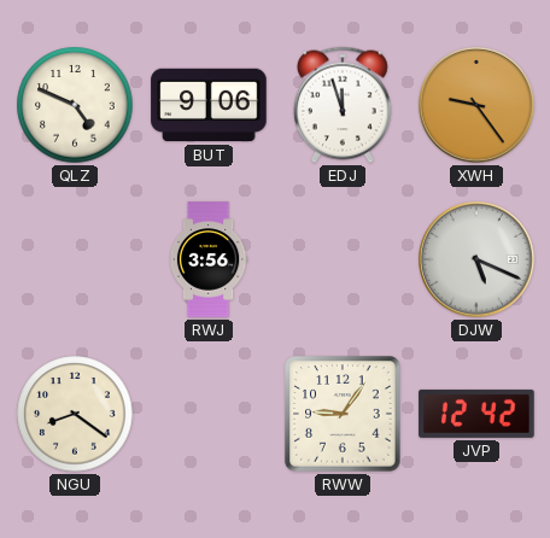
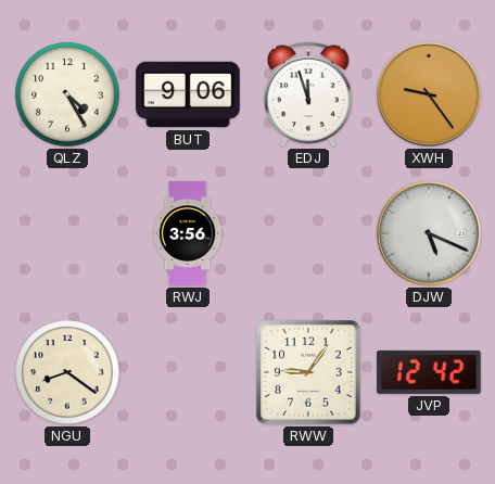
QLZ: 4:49 -> 4:25 (67, 94)
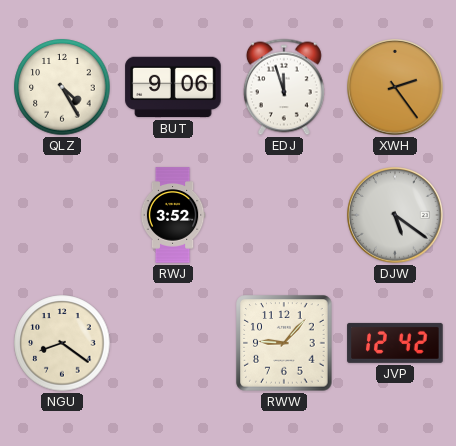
XWH: 9:24 -> 2:24 (395, 87)
RWJ: 3:56 -> 3:52 (173, 215)
DJW: 5:19 -> 5:21 (395, 215)
RWW: 9:06 -> 9:07 (284, 343)
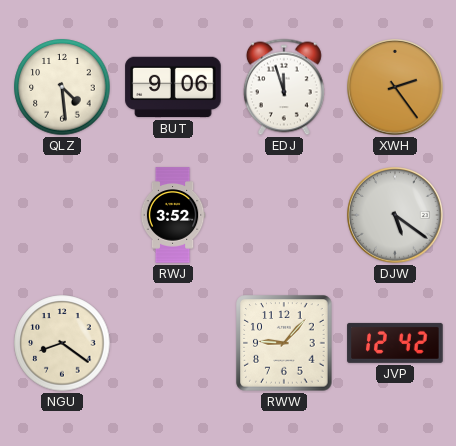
QLZ: 4:25 -> 4:29 (62, 87)
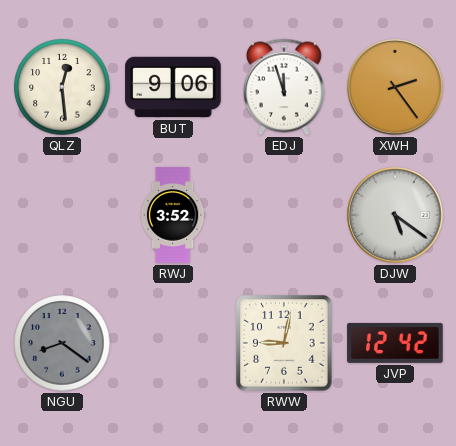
QLZ: 4:29 -> 12:29 (62, 87)
NGU dial: cream -> grey (62, 343)
RWW: 9:07 -> 9:02 (284, 343)
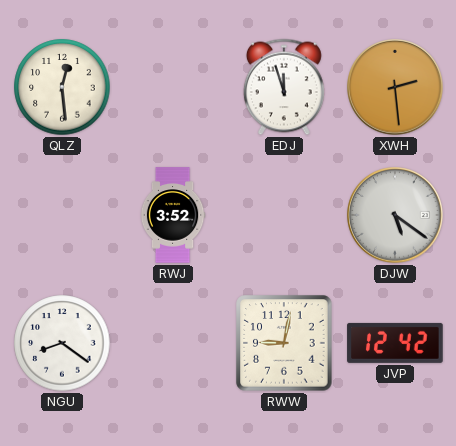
BUT: 9:06 -> none (173, 87)
XWH: 2:24 -> 2:29 (395, 87)
NGU dial: grey -> white (62, 343)
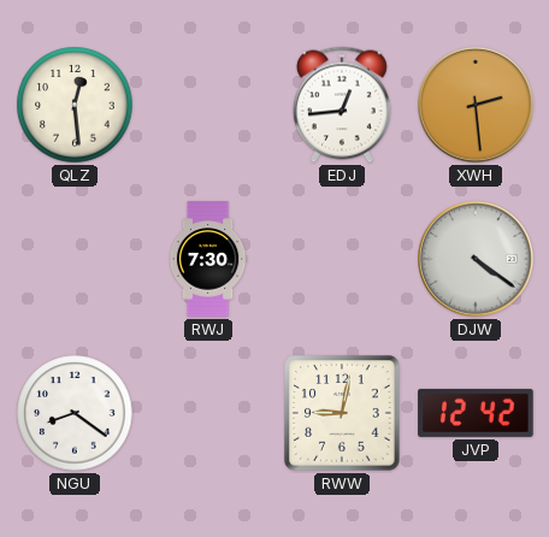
EDJ: 11:57 -> 12:44 (342, 105)
RWJ: 3:52 -> 7:30 (208, 259)
DJW: 5:21 -> 4:21 (476, 259)
